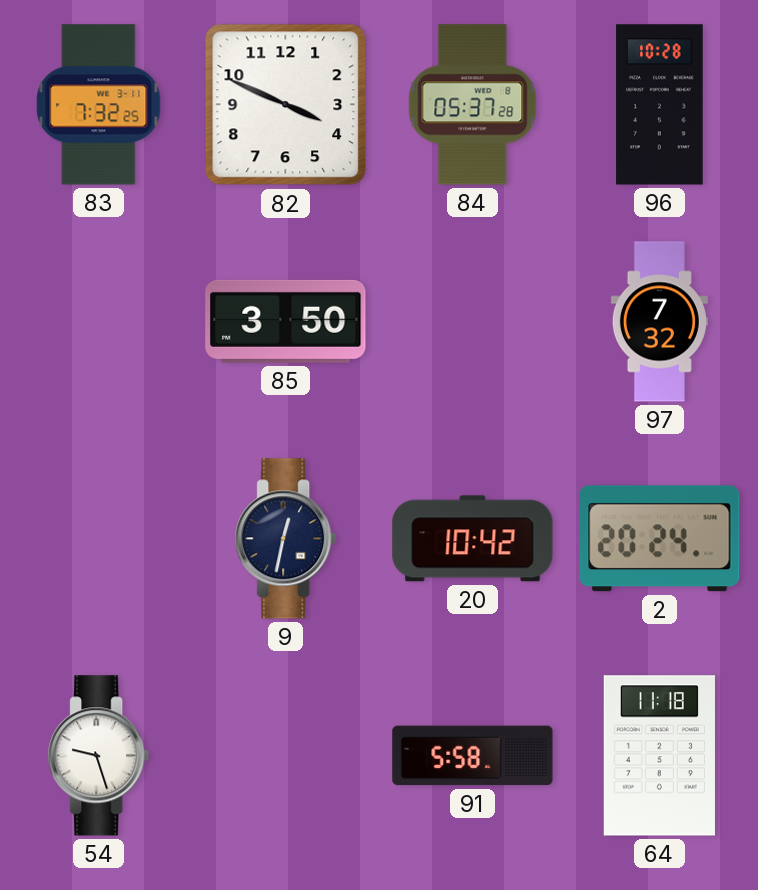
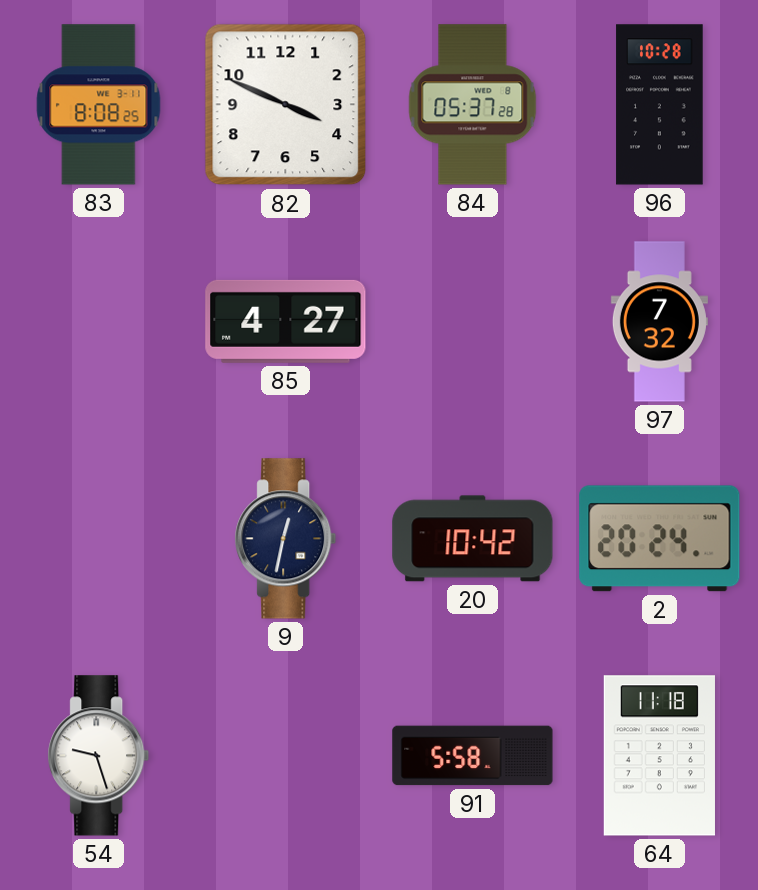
83: 7:32 -> 8:08 (99, 105)
85: 3:50 -> 4:27 (286, 321)
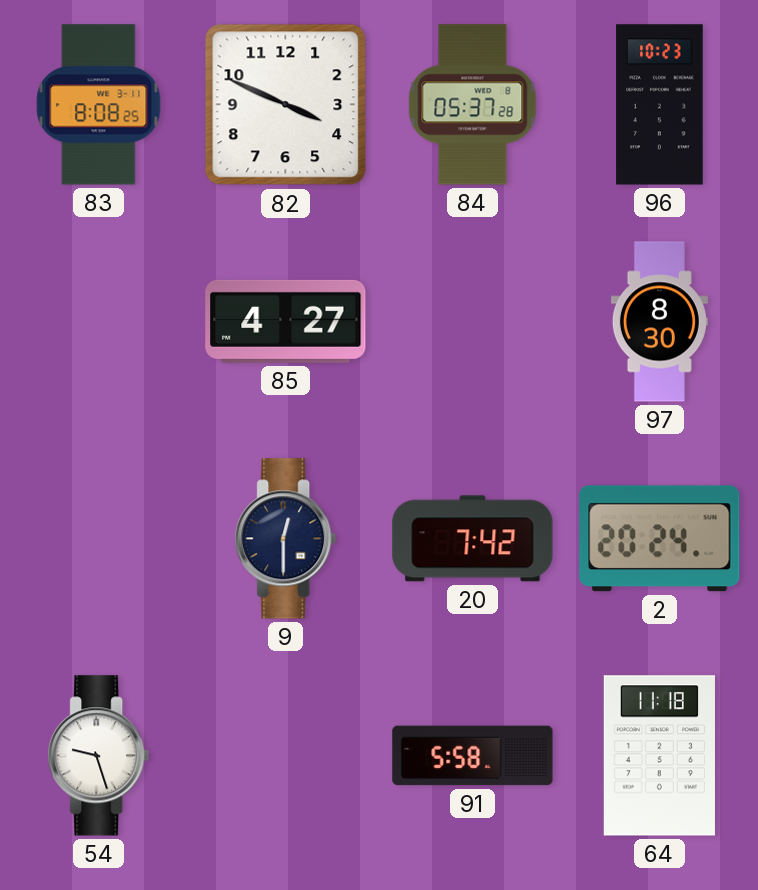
96: 10:28 -> 10:23 (660, 105)
97: 7:32 -> 8:30 (659, 322)
9: 12:32 -> 12:30 (286, 539)
20: 10:42 -> 7:42 (473, 539)
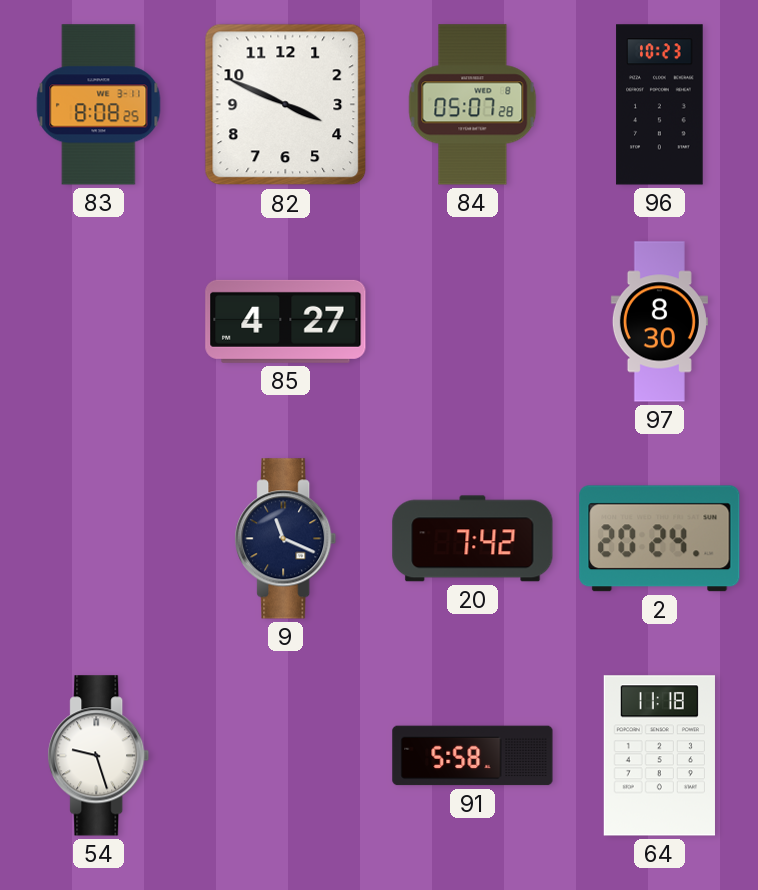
84: 05:37 -> 05:07 (473, 105)
9: 12:30 -> 11:19 (286, 539)
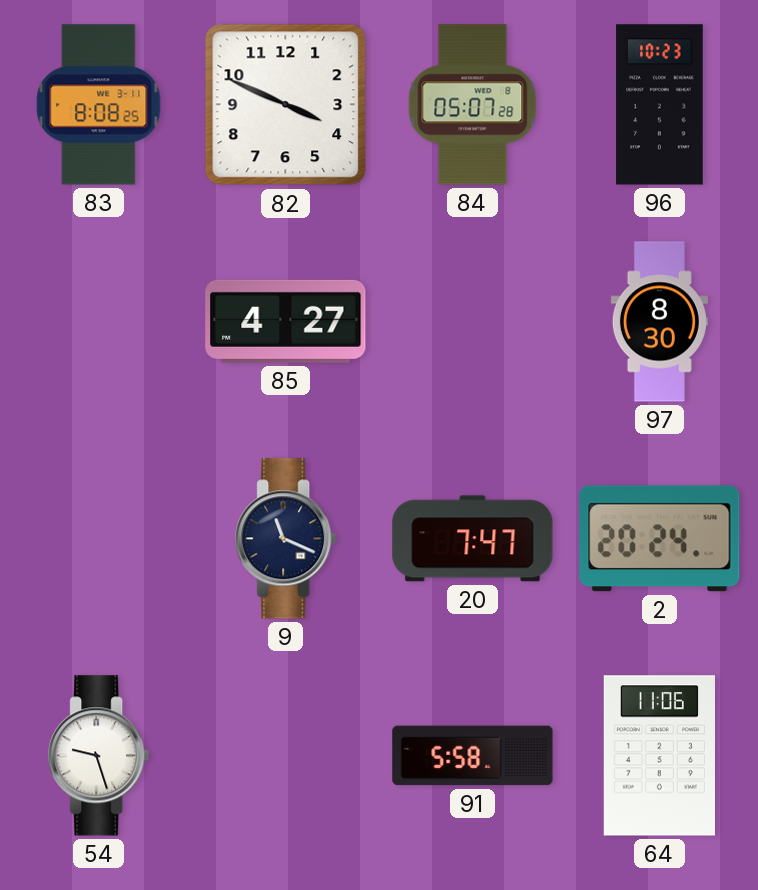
20: 7:42 -> 7:47 (473, 539)
64: 11:18 -> 11:06 (659, 756)
